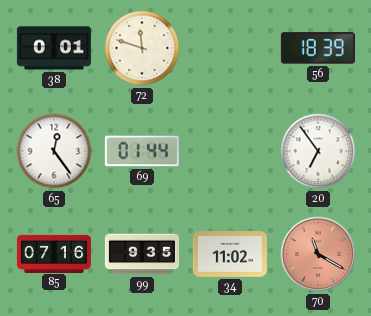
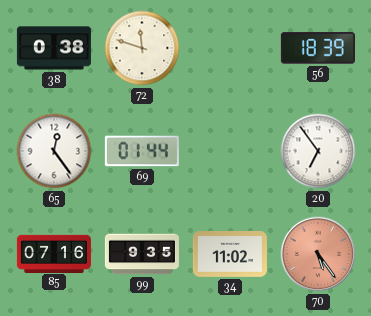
38: 0:01 -> 0:38 (54, 48)
70: 11:20 -> 5:24 (318, 254)
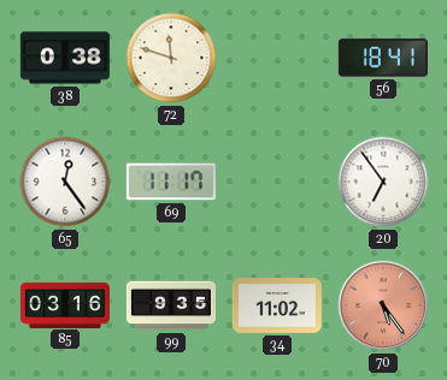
56: 18:39 -> 18:41 (383, 58)
69: 01:44 -> 11:17 (171, 182)
85: 07:16 -> 03:16 (65, 304)
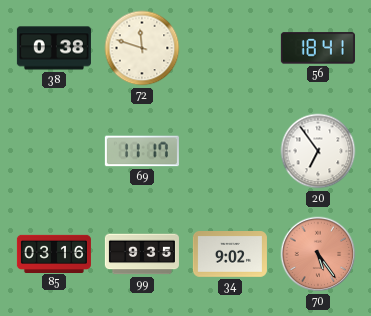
65: 12:24 -> none (65, 182)
34: 11:02 -> 9:02 (230, 255)
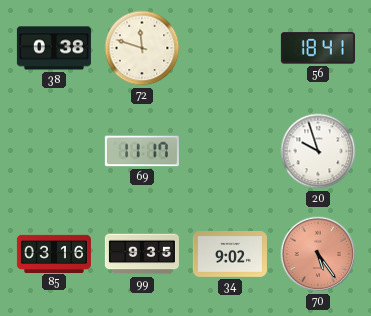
20: 6:54 -> 9:57 (318, 151)
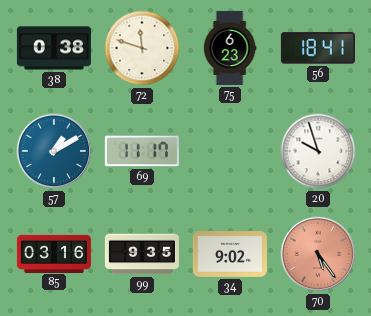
75: none -> 6:23 (230, 48)
57: none -> 1:10 (54, 151)
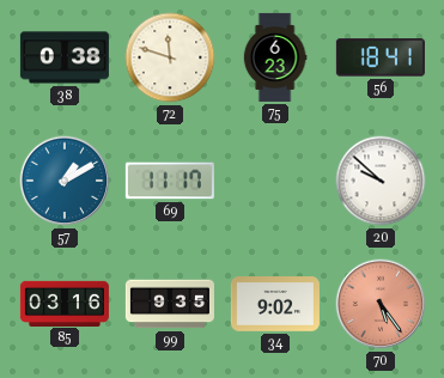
20: 9:57 -> 9:52 (381, 181)
